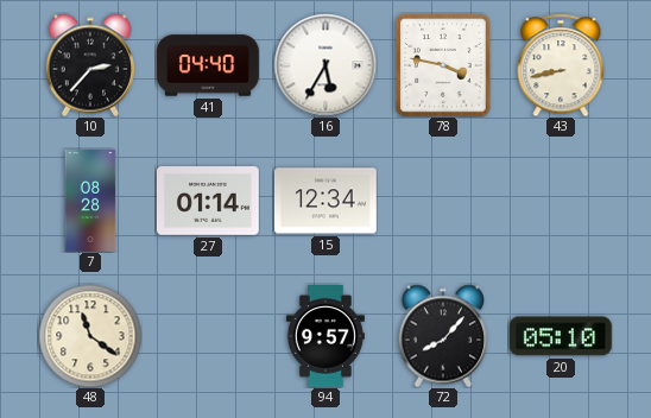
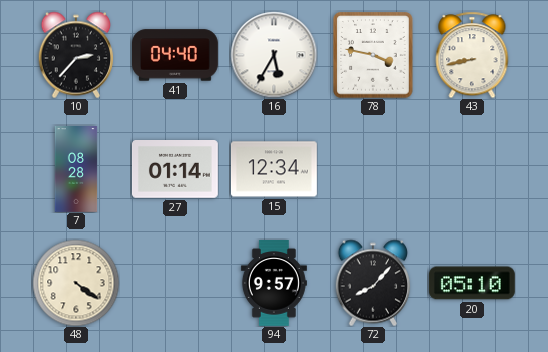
48: 11:21 -> 4:21 (76, 283)
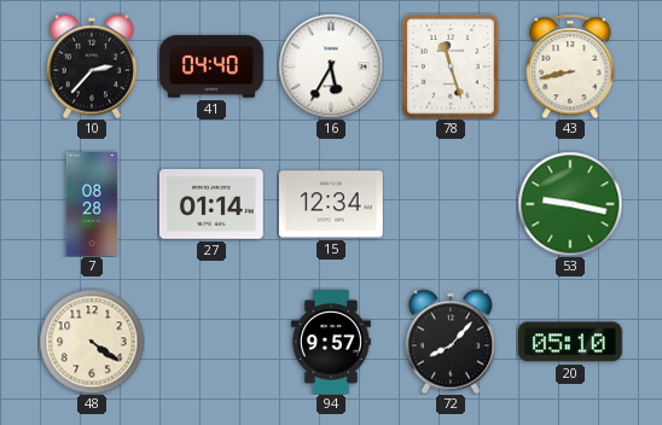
78: 3:47 -> 11:27 (451, 66)
53: none -> 9:17 (570, 204)
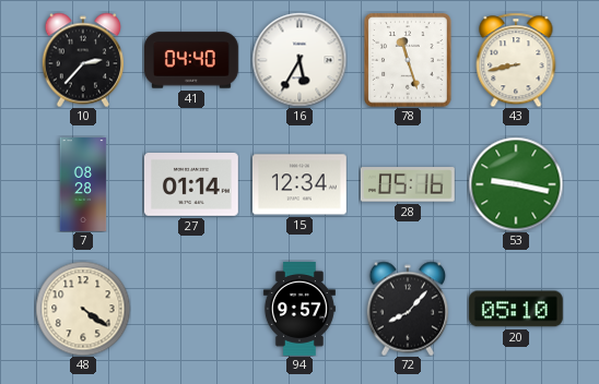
28: none -> 05:16 (408, 184)
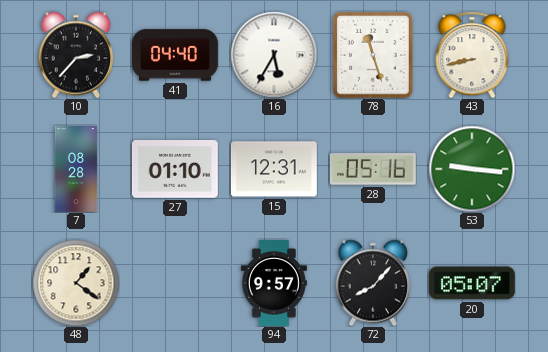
27: 01:14 -> 01:10 (175, 170)
15: 12:34 -> 12:31 (274, 169)
53: 9:17 -> 9:16 (472, 169)
48: 4:21 -> 1:21 (76, 283)
20: 05:10 -> 05:07 (472, 283)
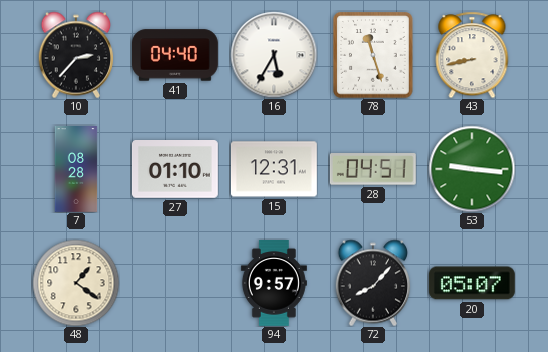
28: 05:16 -> 04:51 (373, 169)
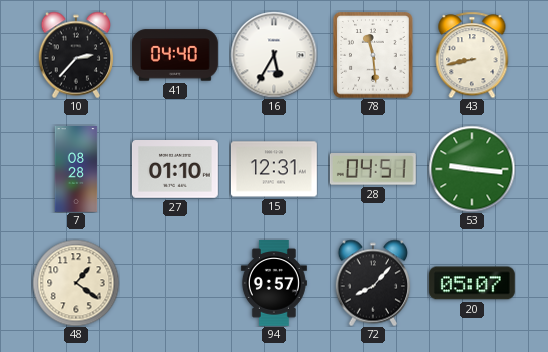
78: 11:27 -> 11:29 (373, 55)
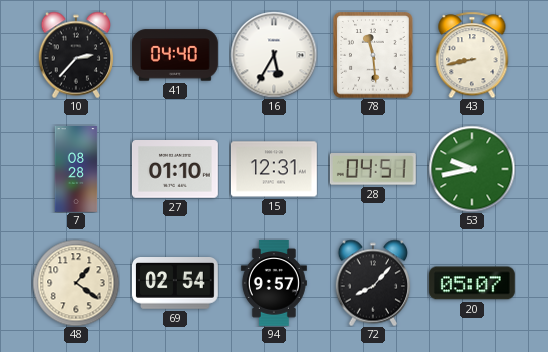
53: 9:16 -> 9:43 (472, 169)
69: none -> 02:54 (175, 284)
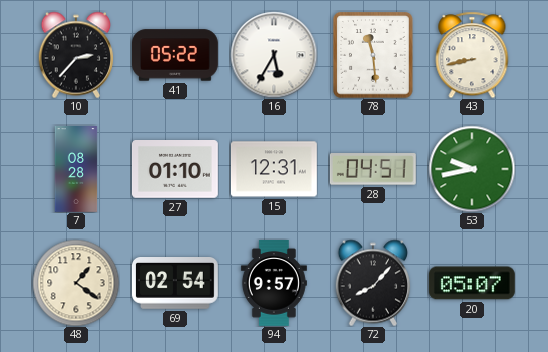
41: 04:40 -> 05:22 (176, 55)
